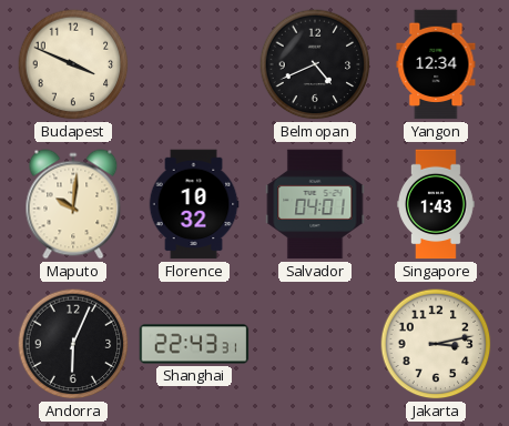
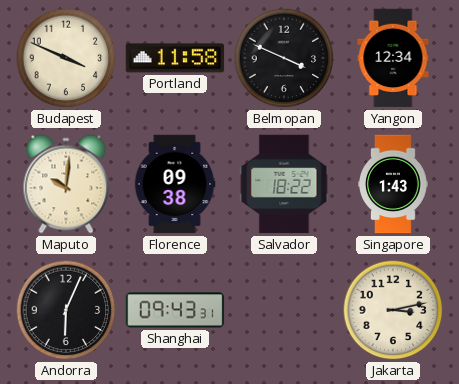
Portland: none -> 11:58 (175, 58)
Belmopan: 4:41 -> 3:49 (284, 58)
Florence: 10:32 -> 09:38 (175, 184)
Salvador: 04:01 -> 18:22 (284, 184)
Shanghai: 22:43 -> 09:43 (175, 310)
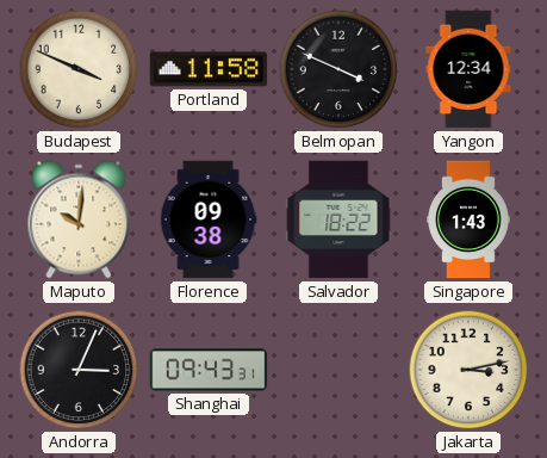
Andorra: 6:04 -> 3:04 (79, 370)
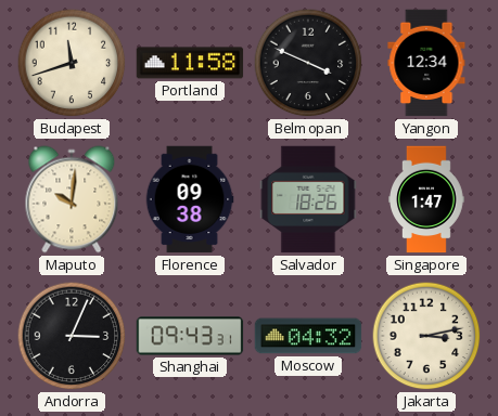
Budapest: 3:49 -> 11:42 (72, 63)
Salvador: 18:22 -> 18:26 (308, 199)
Singapore: 1:43 -> 1:47 (427, 199)
Moscow: none -> 04:32 (308, 336)
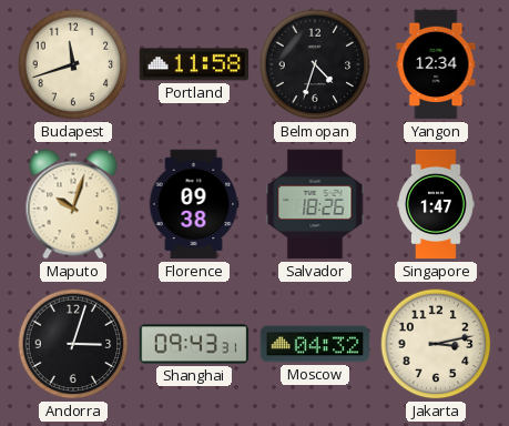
Belmopan: 3:49 -> 4:33 (315, 64)
Maputo: 10:01 -> 10:03 (73, 204)
Andorra: 3:04 -> 3:03 (73, 344)
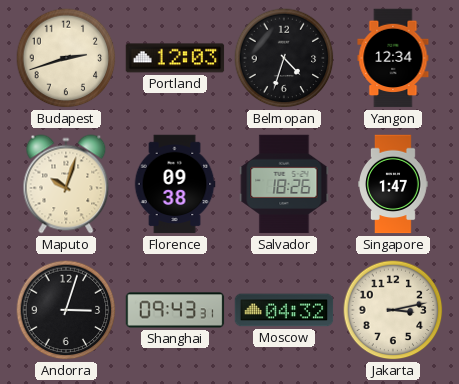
Budapest: 11:42 -> 2:42 (66, 58)
Portland: 11:58 -> 12:03 (175, 58)
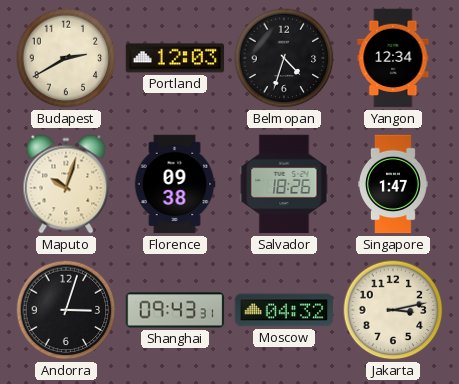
Budapest: 2:42 -> 2:40 (66, 58)
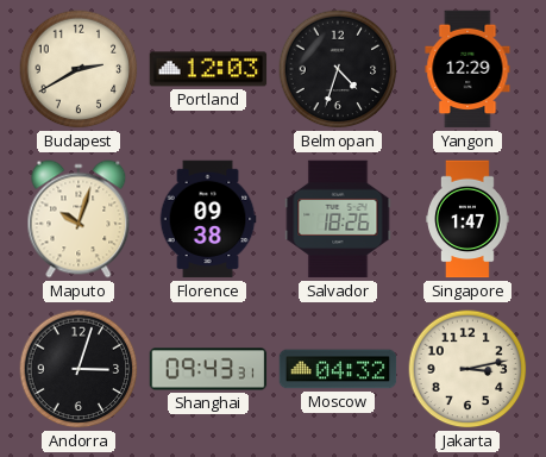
Yangon: 12:34 -> 12:29 (467, 69)
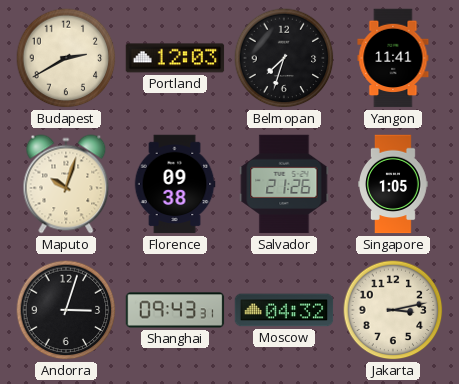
Belmopan: 4:33 -> 7:33 (284, 58)
Yangon: 12:29 -> 11:41 (393, 58)
Salvador: 18:26 -> 21:26 (284, 184)
Singapore: 1:47 -> 1:05 (394, 184)
